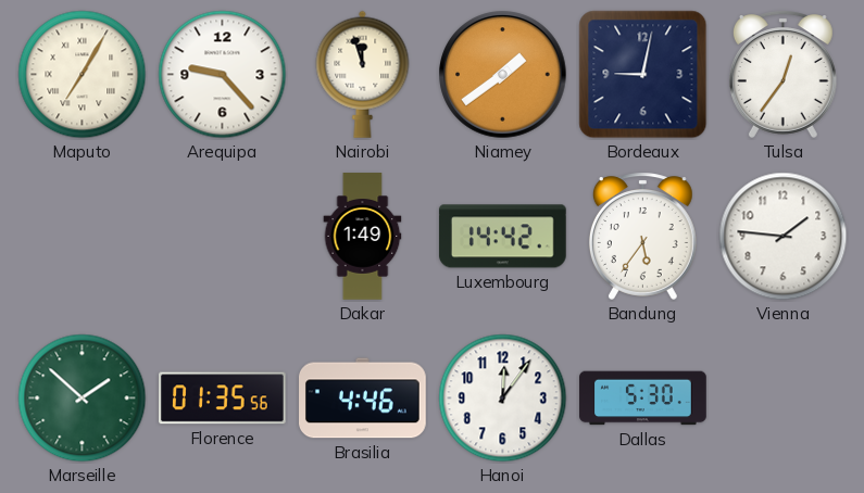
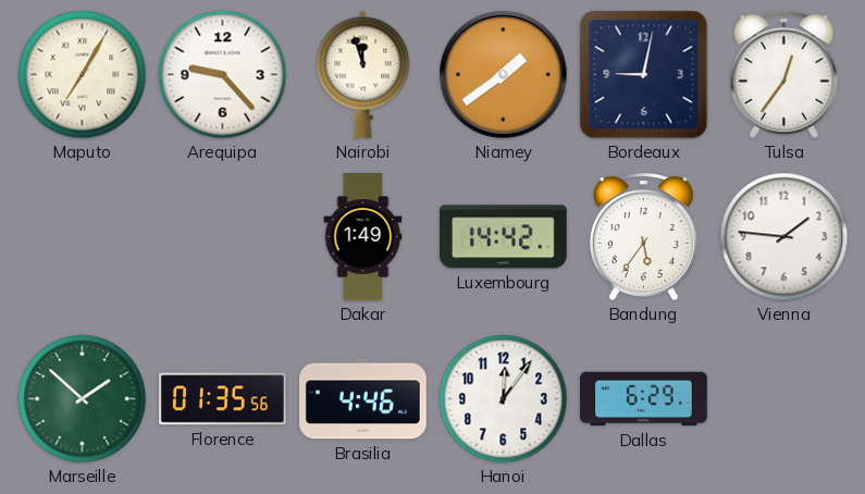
Dallas: 5:30 -> 6:29 (644, 399)
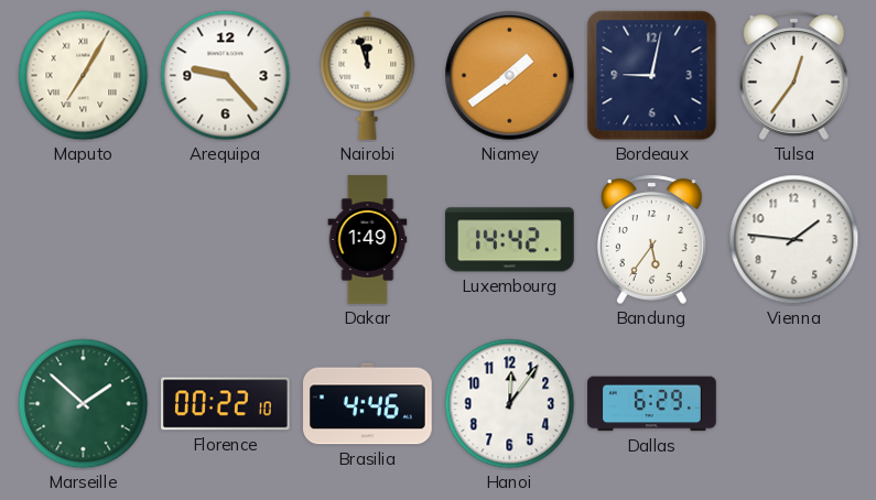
Florence: 01:35 -> 00:22 (226, 404)
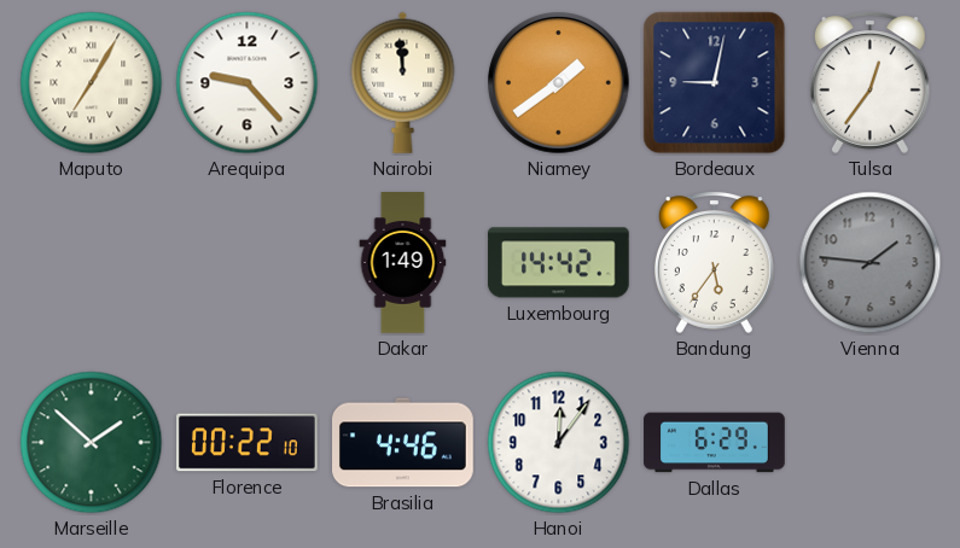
Nairobi: 11:57 -> 11:59 (403, 82)
Vienna dial: white -> grey (871, 263)
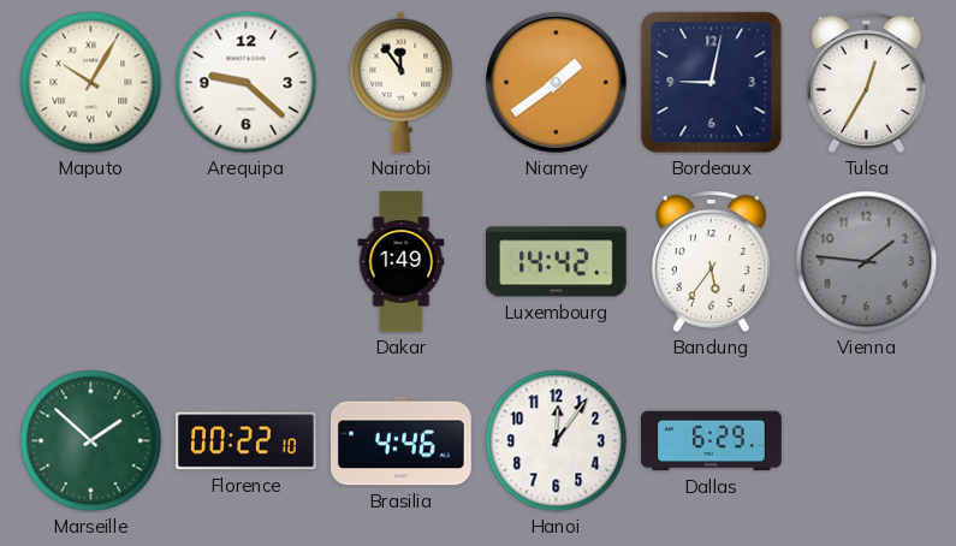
Maputo: 7:05 -> 10:05 (91, 83)
Arequipa: 9:23 -> 9:22 (247, 83)
Nairobi: 11:59 -> 11:54 (402, 82)
Tulsa: 12:36 -> 12:35 (866, 82)
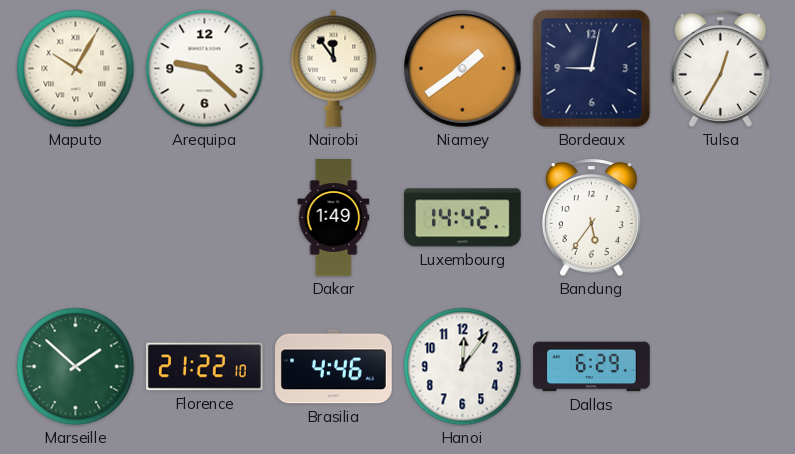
Vienna: 1:46 -> none (867, 262)
Florence: 00:22 -> 21:22 (205, 367)
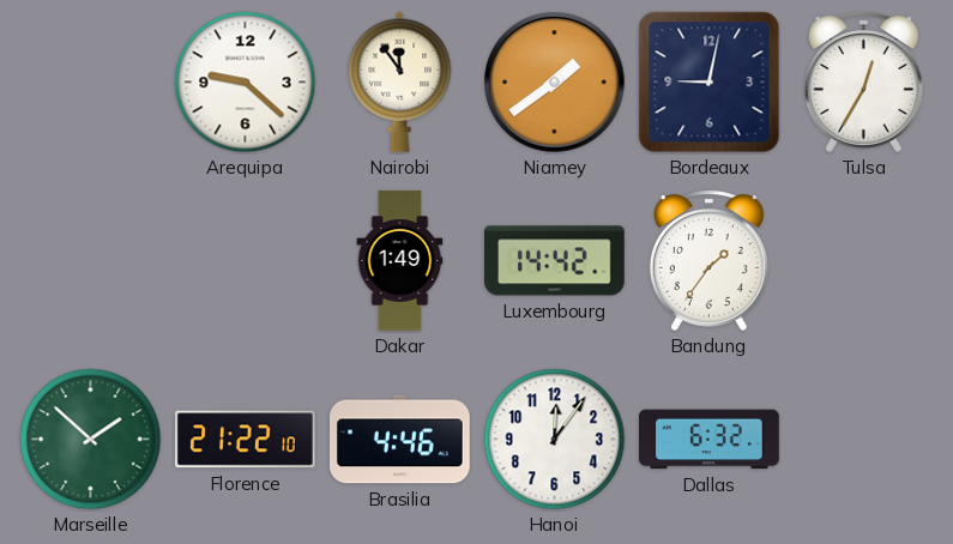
Maputo: 10:05 -> none (76, 69)
Bandung: 5:36 -> 1:36 (708, 260)
Dallas: 6:29 -> 6:32 (710, 440)
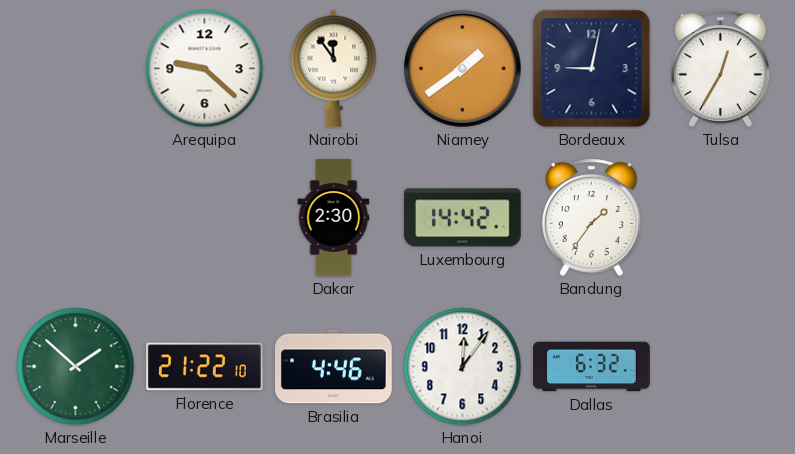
Dakar: 1:49 -> 2:30 (334, 218)
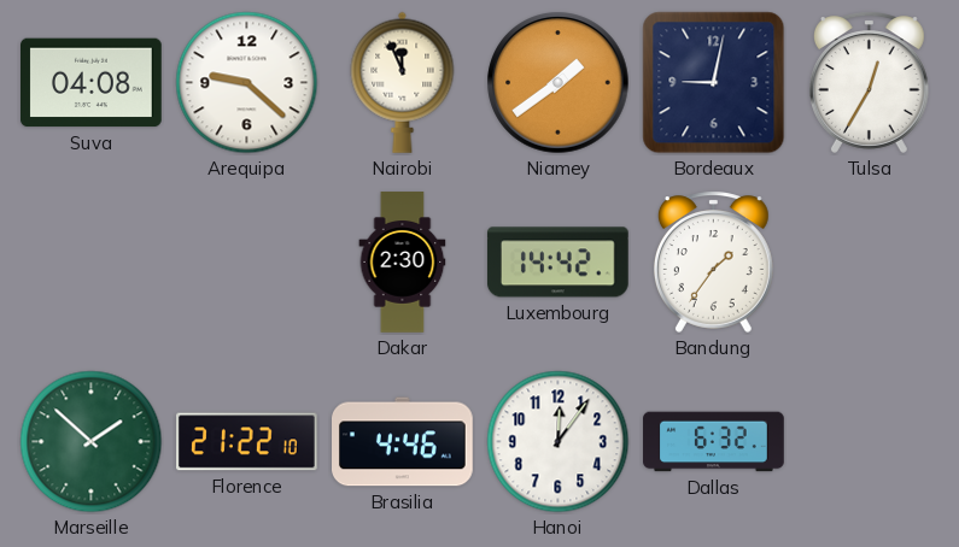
Suva: none -> 04:08 (92, 83)
Nairobi: 11:54 -> 11:56 (403, 82)
